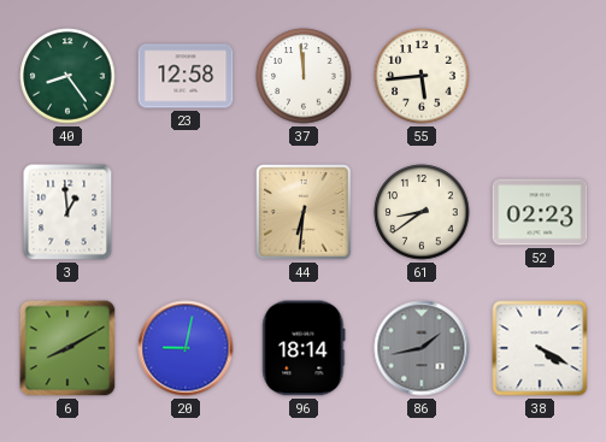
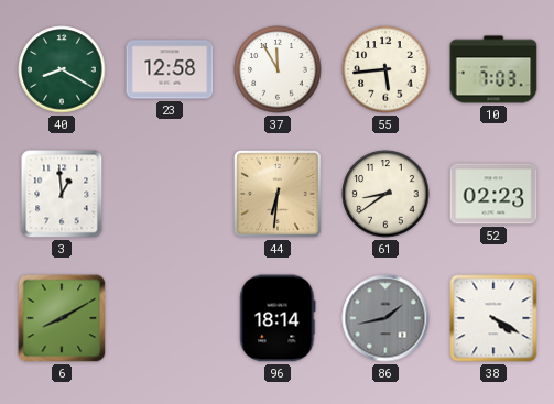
40: 8:24 -> 8:20 (62, 69)
37: 11:59 -> 11:55 (278, 69)
10: none -> 7:03 (493, 69)
20: 9:02 -> none (186, 348)
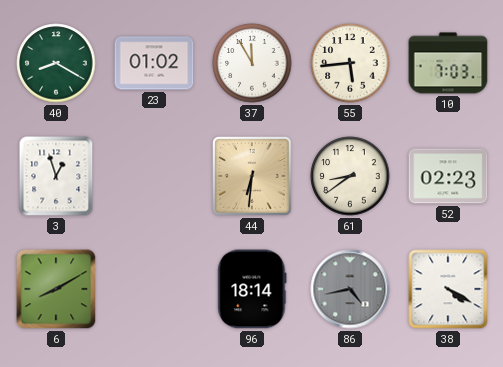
23: 12:58 -> 01:02 (154, 63)
3: 12:59 -> 12:57 (56, 176)
86: 1:43 -> 4:43 (350, 289)
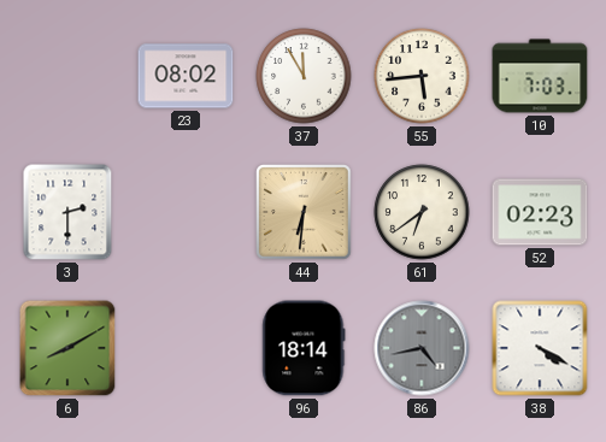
40: 8:20 -> none (56, 63)
23: 01:02 -> 08:02 (186, 76)
3: 12:57 -> 2:30 (67, 212)
61: 8:39 -> 6:39 (422, 212)
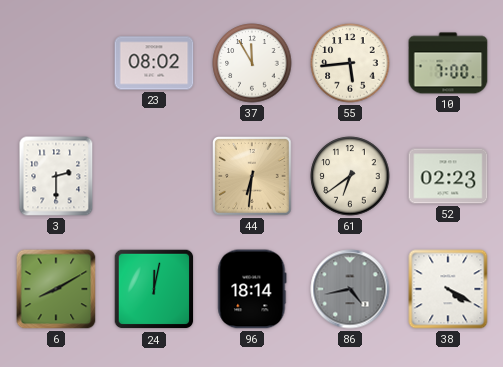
10: 7:03 -> 7:00 (448, 63)
24: none -> 12:02 (154, 289)
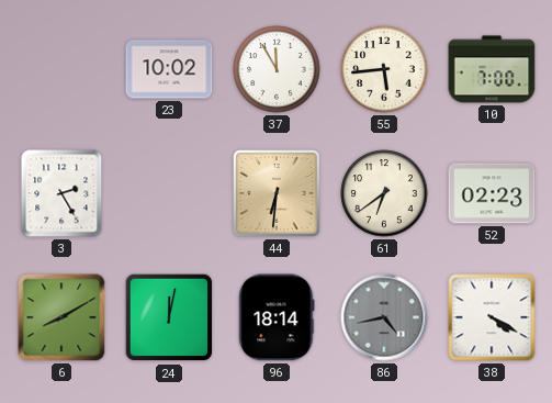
23: 08:02 -> 10:02 (169, 69)
3: 2:30 -> 2:25 (61, 193)
